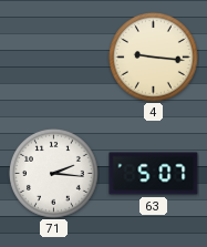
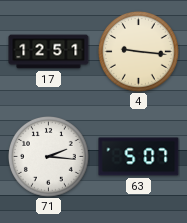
17: none -> 12:51 (49, 52)
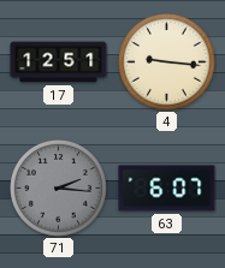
71 dial: white -> grey (58, 187)
63: 5:07 -> 6:07 (167, 189)
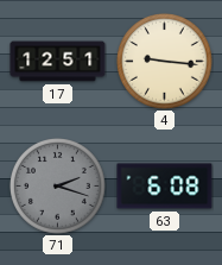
71: 2:16 -> 2:18 (57, 185)
63: 6:07 -> 6:08 (165, 187)
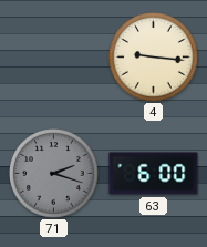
17: 12:51 -> none (58, 62)
63: 6:08 -> 6:00 (154, 174)
